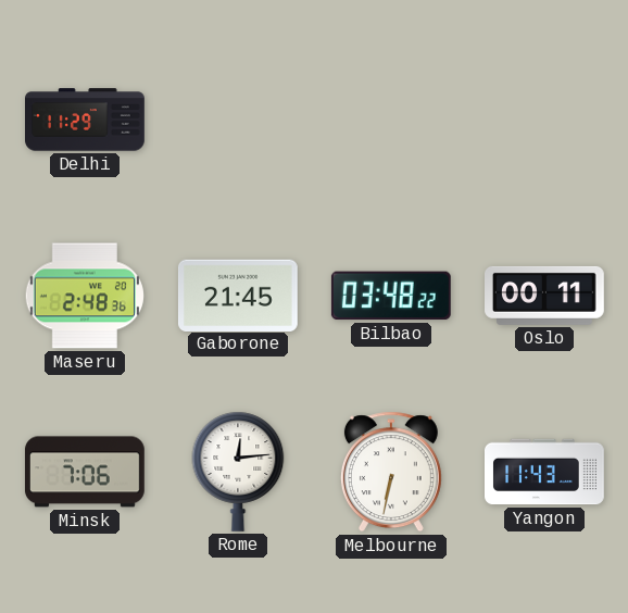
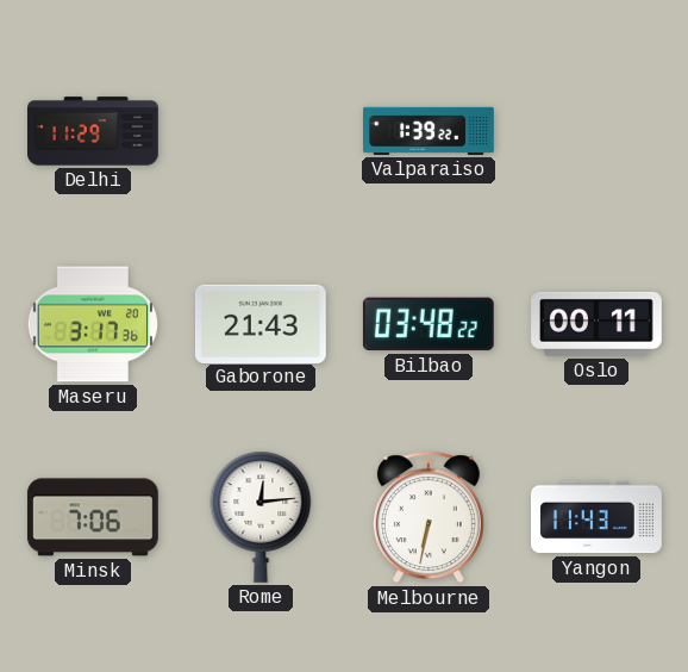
Valparaiso: none -> 1:39 (430, 131)
Maseru: 2:48 -> 3:17 (93, 324)
Gaborone: 21:45 -> 21:43 (261, 323)
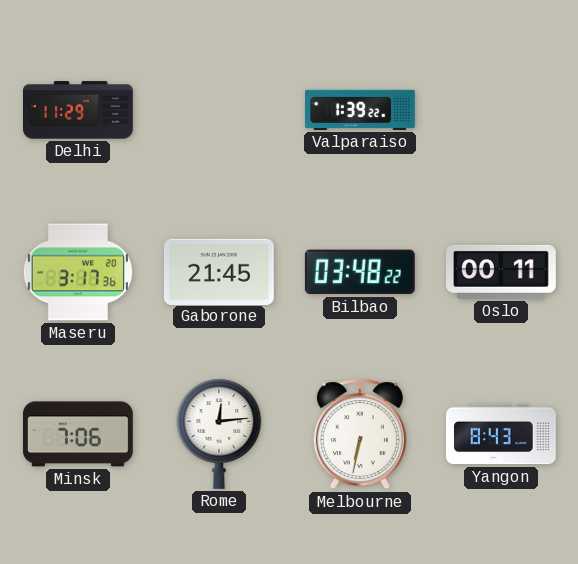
Gaborone: 21:43 -> 21:45 (219, 271)
Yangon: 11:43 -> 8:43 (502, 434)
